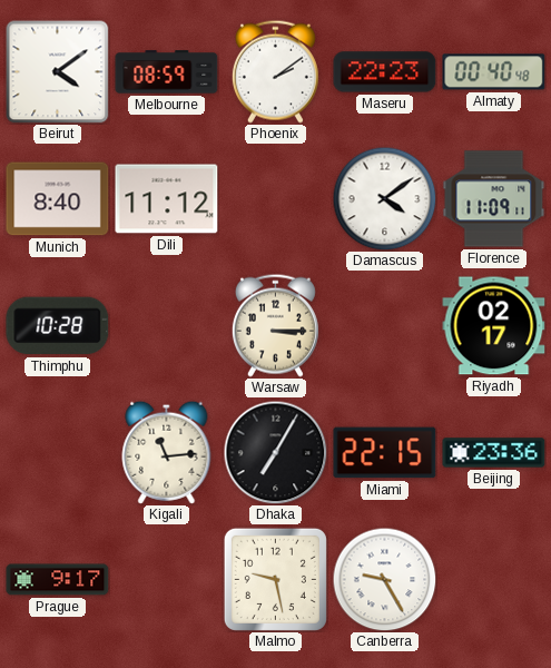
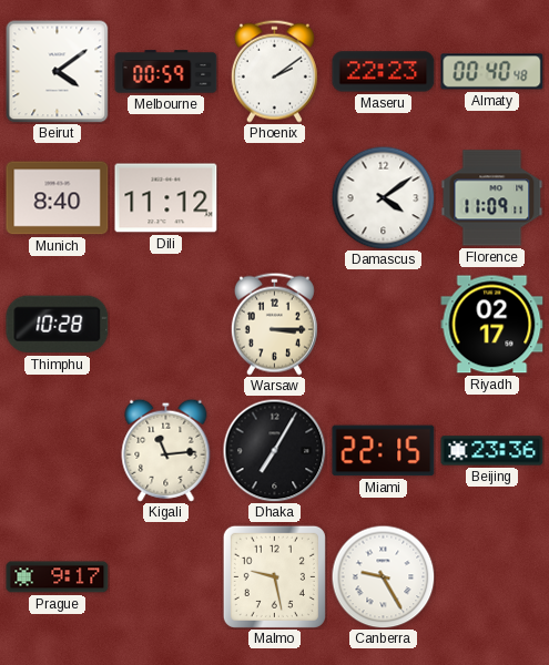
Melbourne: 08:59 -> 00:59 (166, 72)
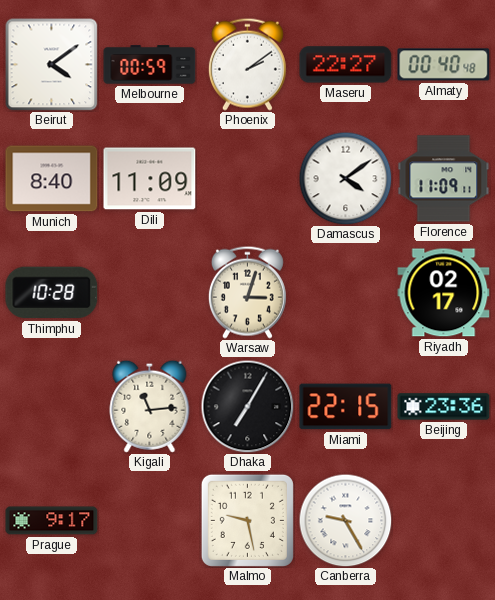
Maseru: 22:23 -> 22:27 (346, 65)
Dili: 11:12 -> 11:09 (150, 179)
Warsaw: 3:15 -> 3:03 (247, 292)
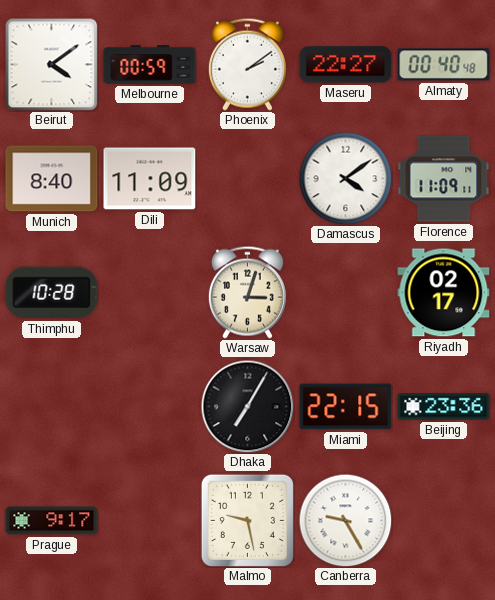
Kigali: 11:14 -> none (150, 406)
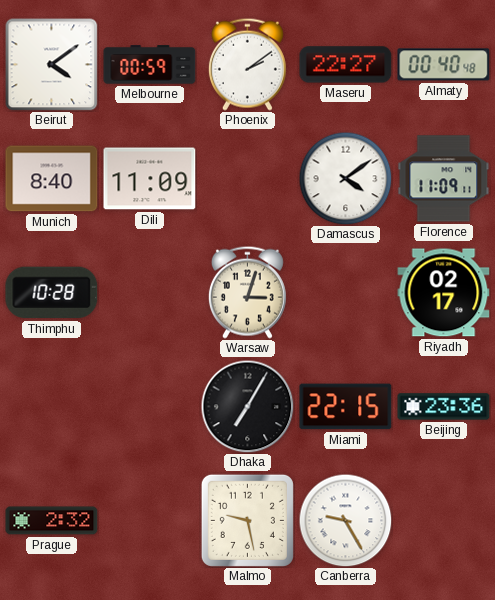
Prague: 9:17 -> 2:32 (52, 521)
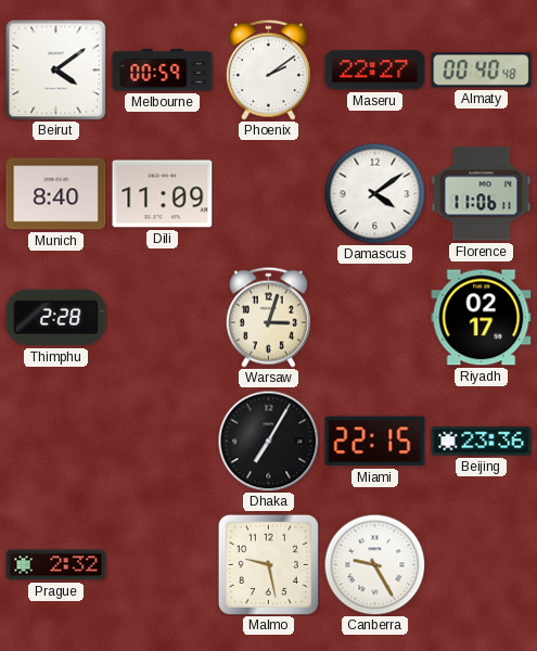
Florence: 11:09 -> 11:06 (482, 194)
Thimphu: 10:28 -> 2:28 (56, 318)
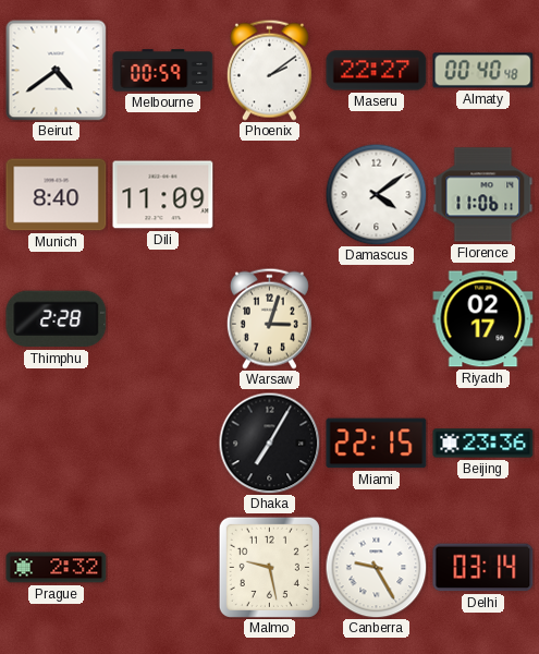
Beirut: 4:09 -> 4:39 (56, 70)
Delhi: none -> 03:14 (483, 568)
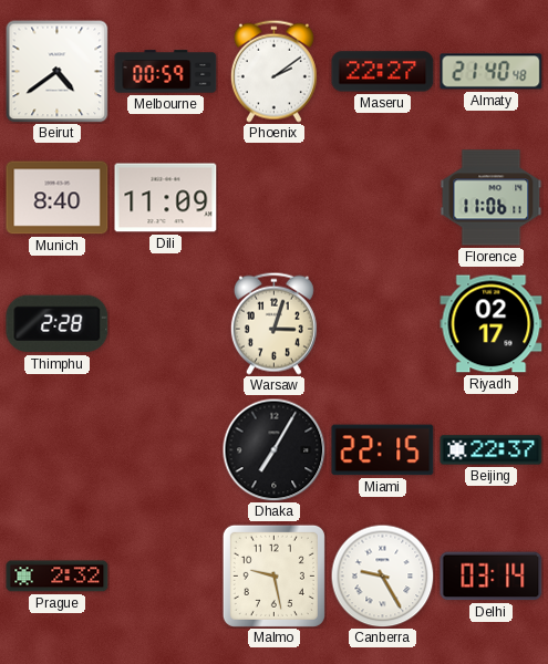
Almaty: 00:40 -> 21:40 (492, 72)
Damascus: 4:09 -> none (376, 194)
Beijing: 23:36 -> 22:37 (492, 450)
